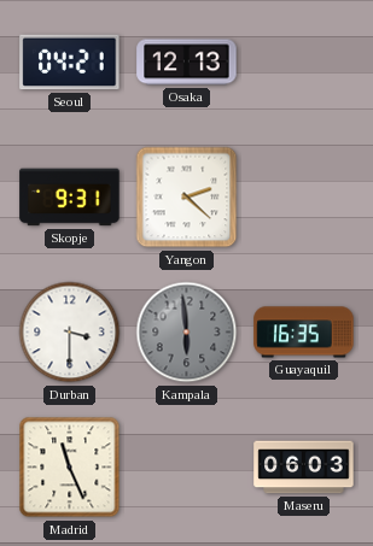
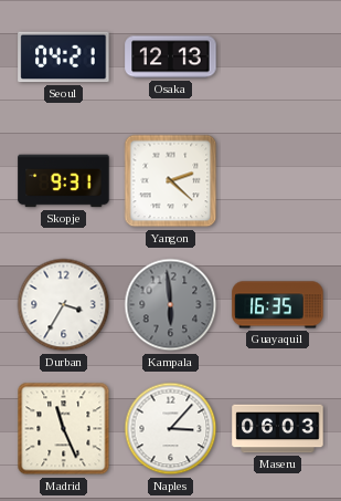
Durban: 3:30 -> 3:35 (64, 305)
Naples: none -> 3:07 (171, 429)
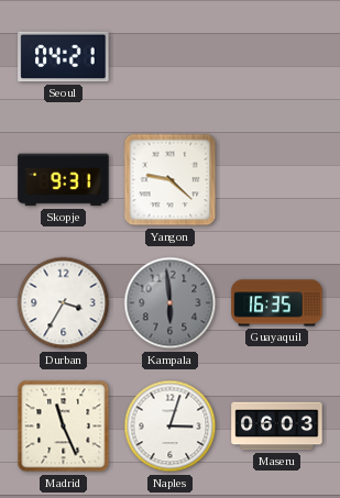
Osaka: 12:13 -> none (171, 58)
Yangon: 2:22 -> 9:22 (171, 180)
Naples: 3:07 -> 3:03 (171, 427)
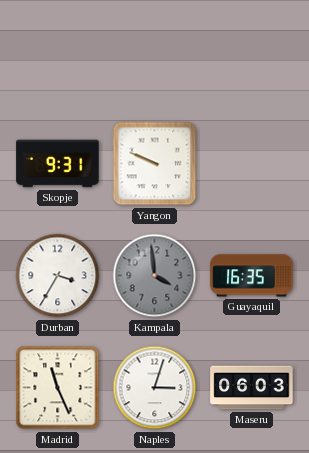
Seoul: 04:21 -> none (64, 57)
Yangon: 9:22 -> 9:49 (155, 164)
Kampala: 5:59 -> 3:59 (155, 276)
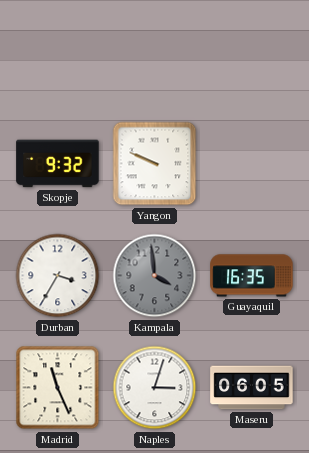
Skopje: 9:31 -> 9:32 (58, 164)
Maseru: 06:03 -> 06:05 (252, 388)
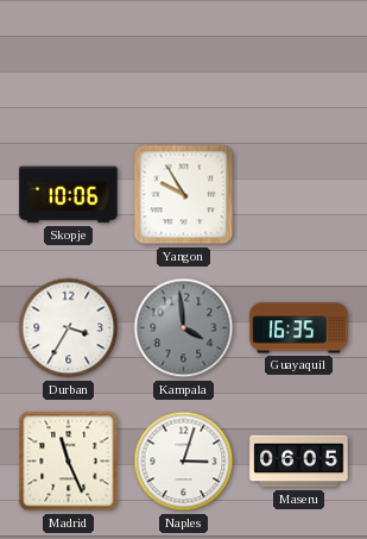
Skopje: 9:32 -> 10:06 (69, 195)
Yangon: 9:49 -> 9:55 (184, 195)
